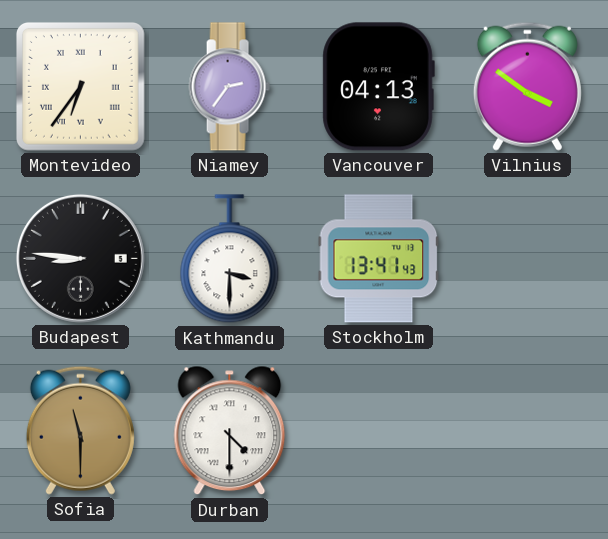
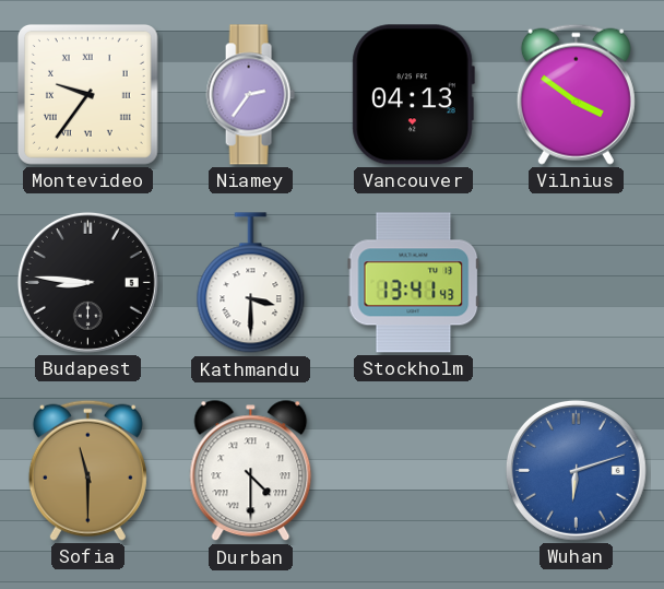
Montevideo: 6:36 -> 9:36 (87, 94)
Wuhan: none -> 6:12 (576, 470)
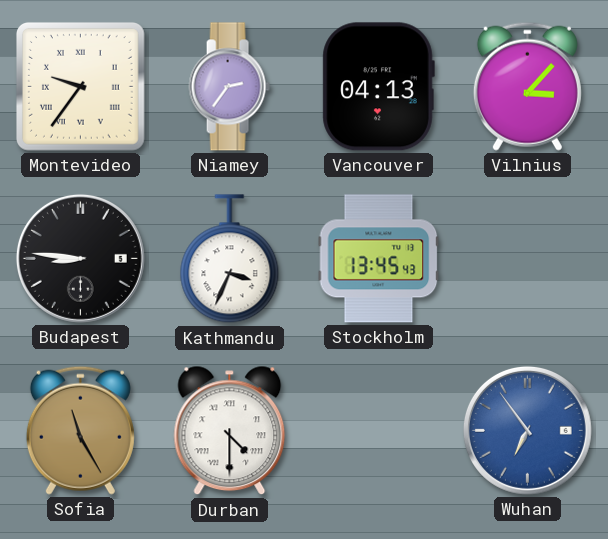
Vilnius: 3:51 -> 3:07 (527, 86)
Kathmandu: 3:30 -> 3:34 (230, 259)
Stockholm: 13:41 -> 13:45 (379, 259)
Sofia: 11:30 -> 11:25 (80, 430)
Wuhan: 6:12 -> 6:54 (527, 430)
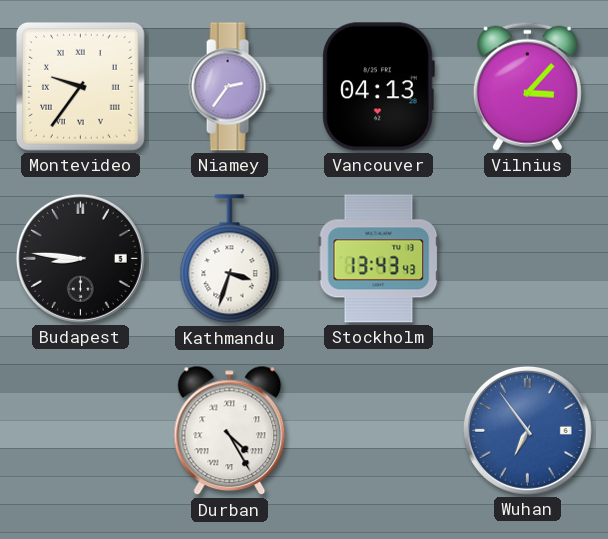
Kathmandu: 3:34 -> 3:33 (230, 259)
Stockholm: 13:45 -> 13:43 (379, 259)
Sofia: 11:25 -> none (80, 430)
Durban: 4:30 -> 4:25 (230, 431)
